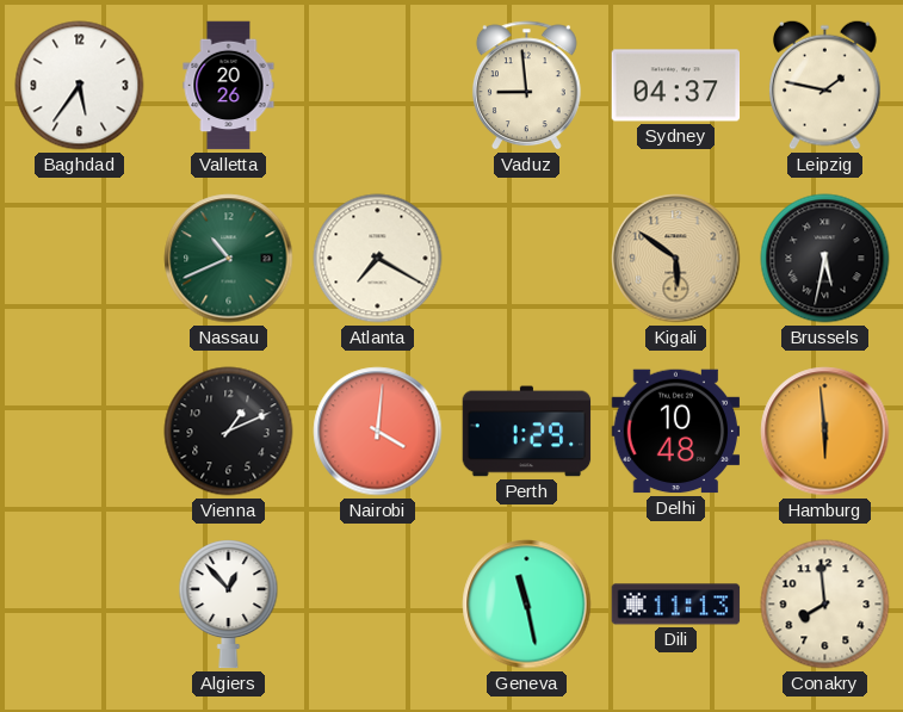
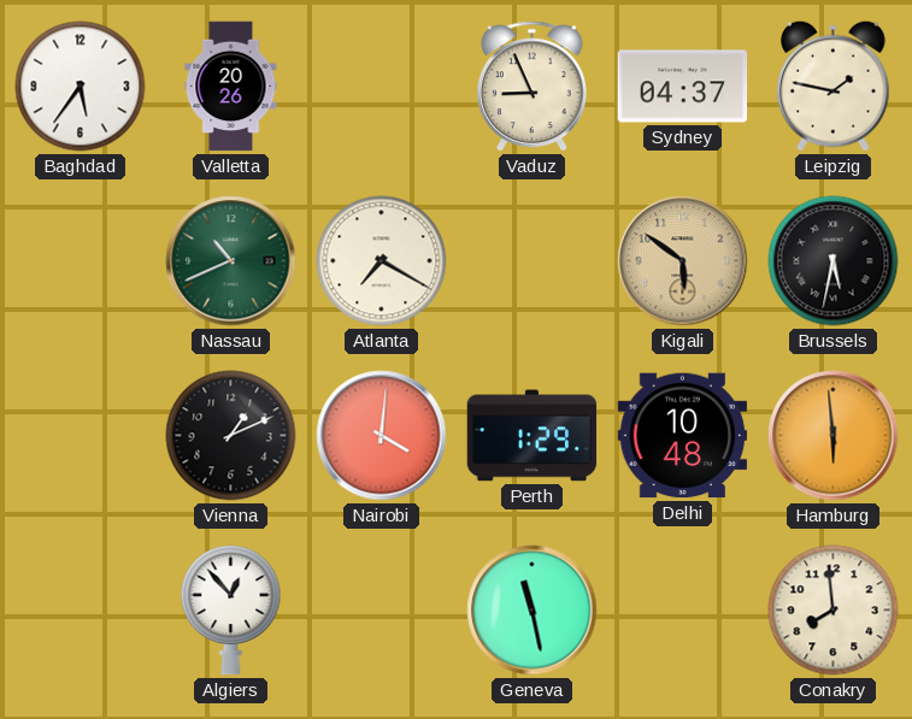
Vaduz: 8:59 -> 8:56 (531, 87)
Dili: 11:13 -> none (676, 605)
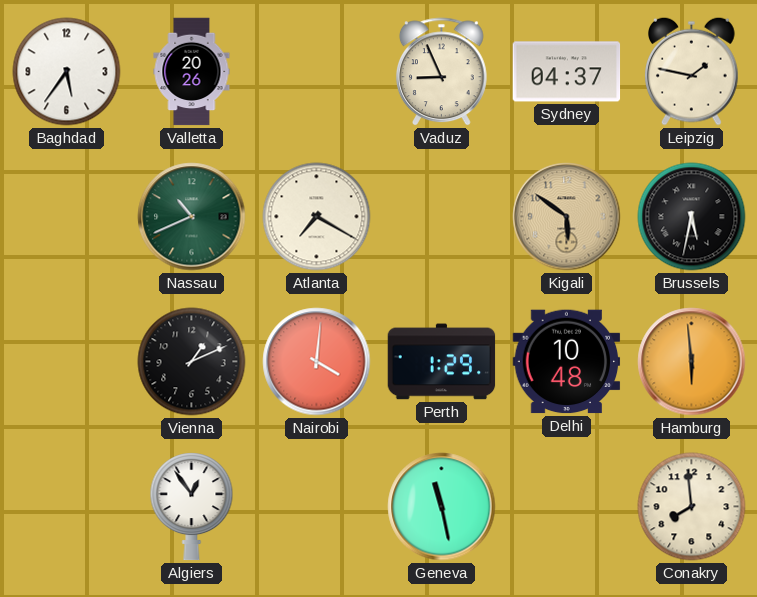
Algiers: 12:53 -> 12:54 (192, 507)
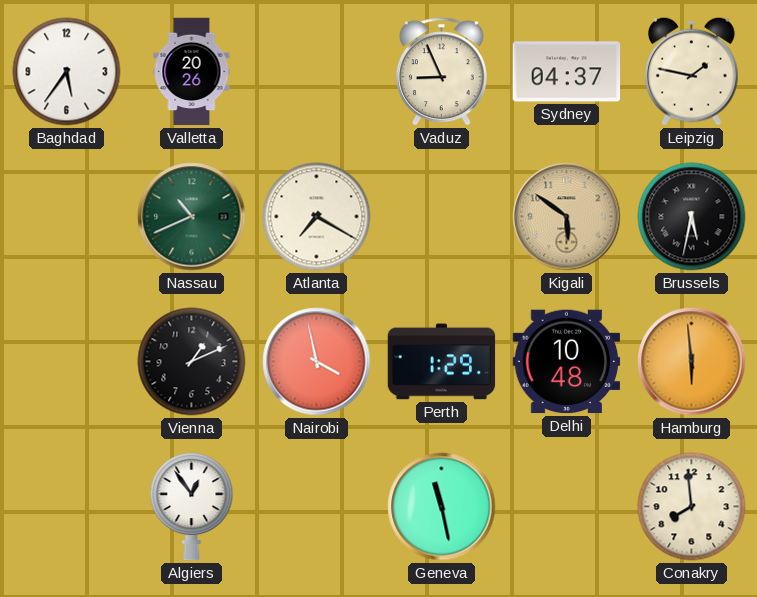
Nairobi: 4:01 -> 3:58 (317, 362)
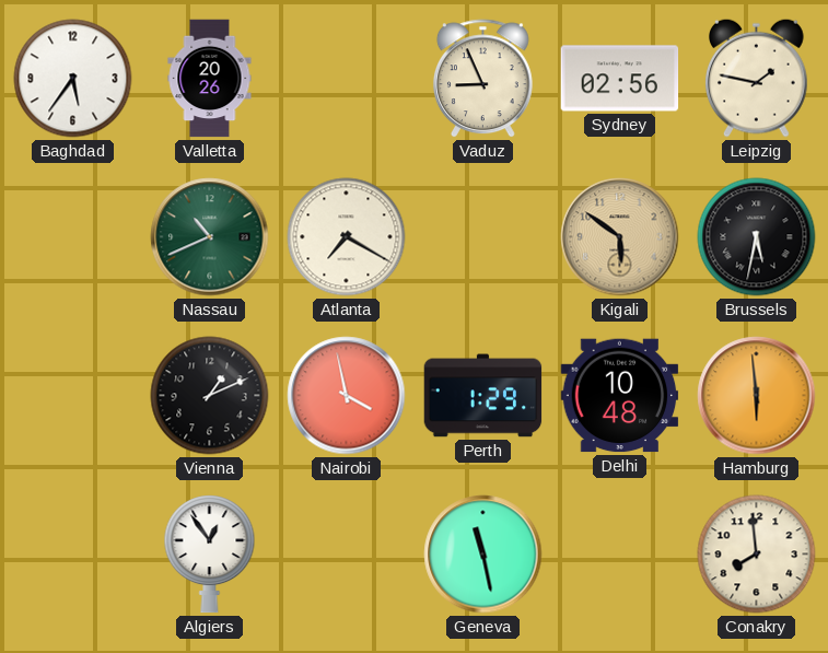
Sydney: 04:37 -> 02:56 (620, 79)
